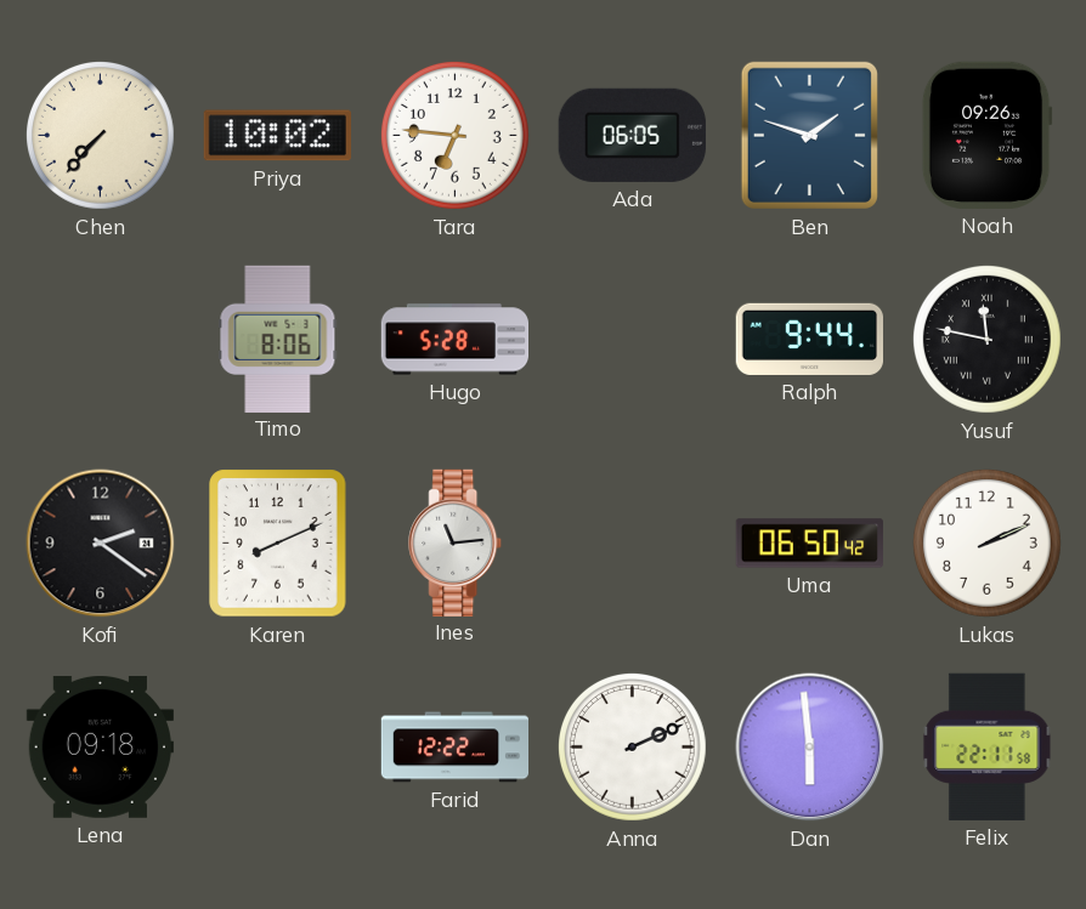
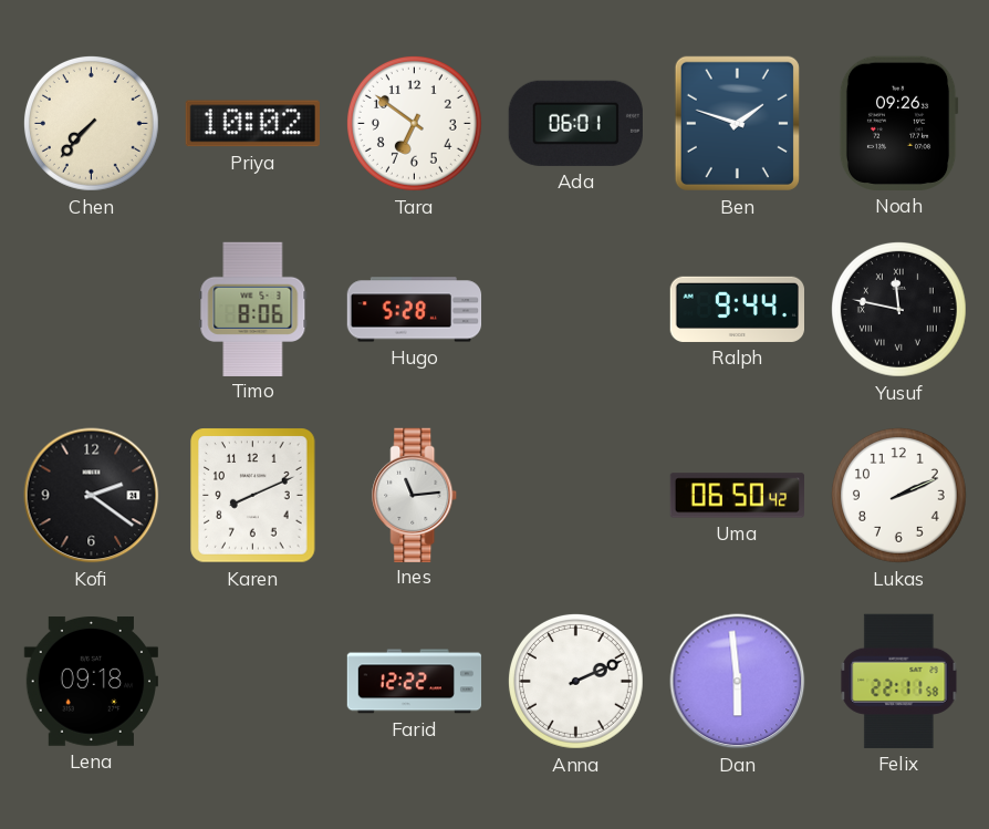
Tara: 6:46 -> 6:51 (414, 123)
Ada: 06:05 -> 06:01 (575, 123)
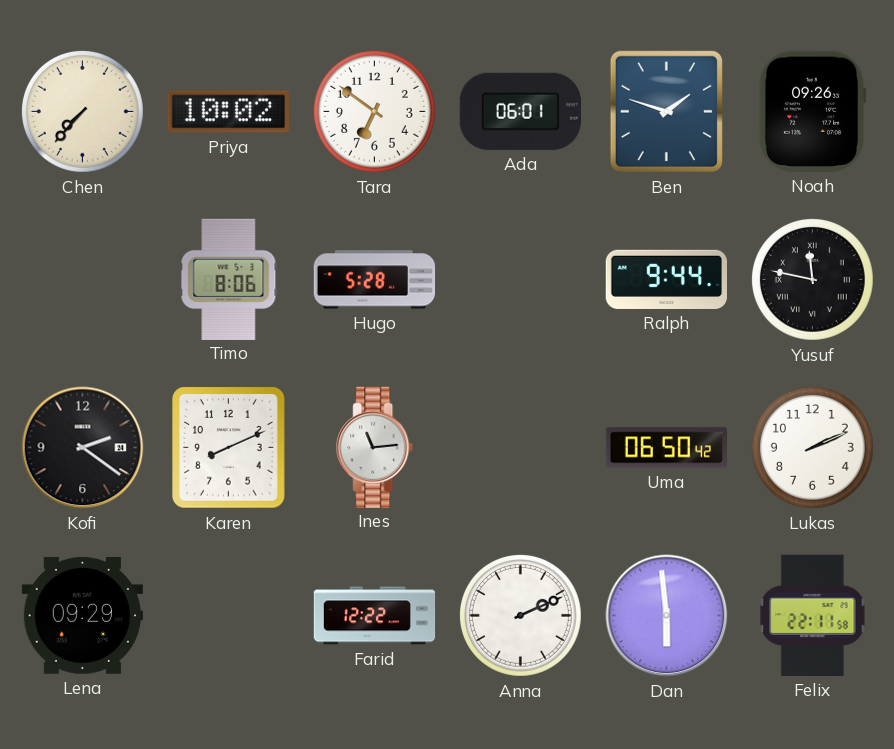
Lena: 09:18 -> 09:29 (82, 615)
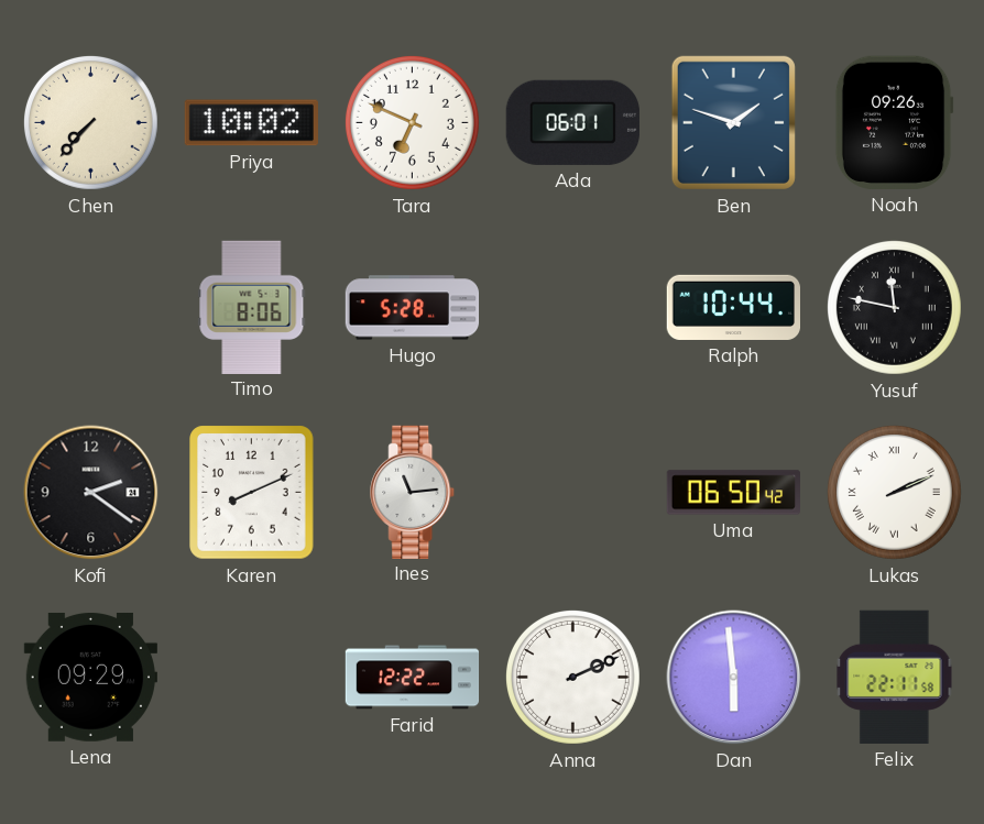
Tara: 6:51 -> 6:49 (412, 122)
Ralph: 9:44 -> 10:44 (733, 307)
Lukas numerals: Arabic -> Roman (894, 492)
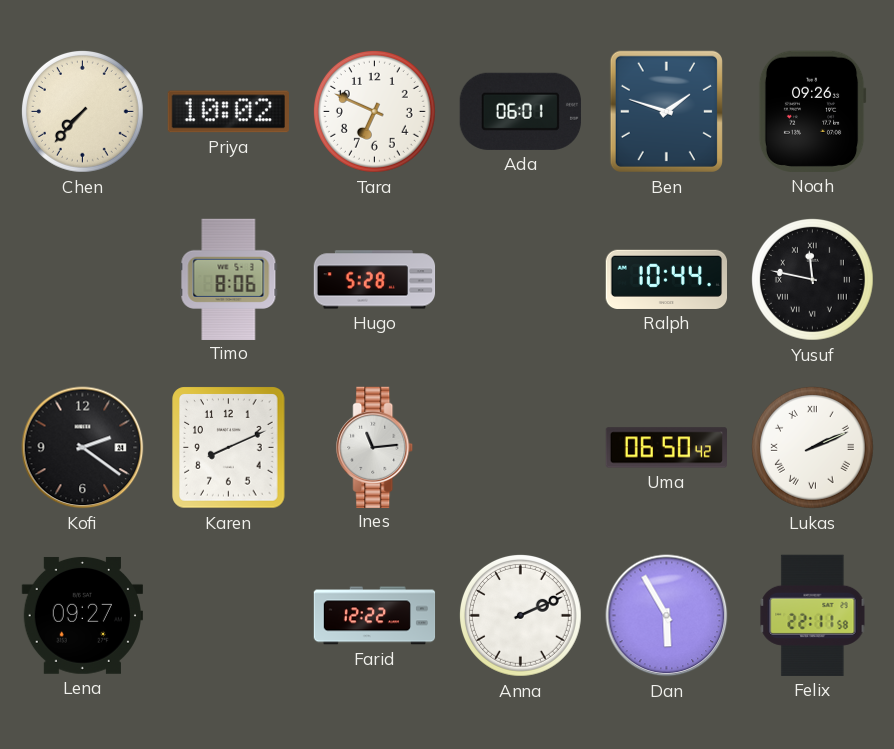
Lena: 09:29 -> 09:27 (82, 615)
Dan: 5:59 -> 5:55 (667, 616)
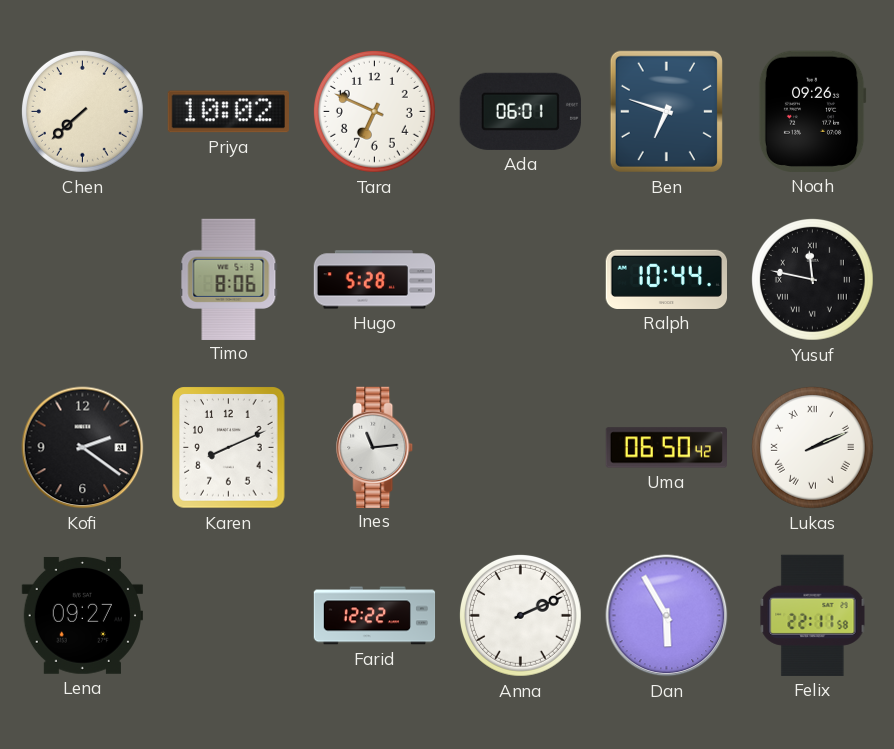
Chen: 7:37 -> 7:38 (82, 111)
Ben: 1:48 -> 6:48 (666, 111)
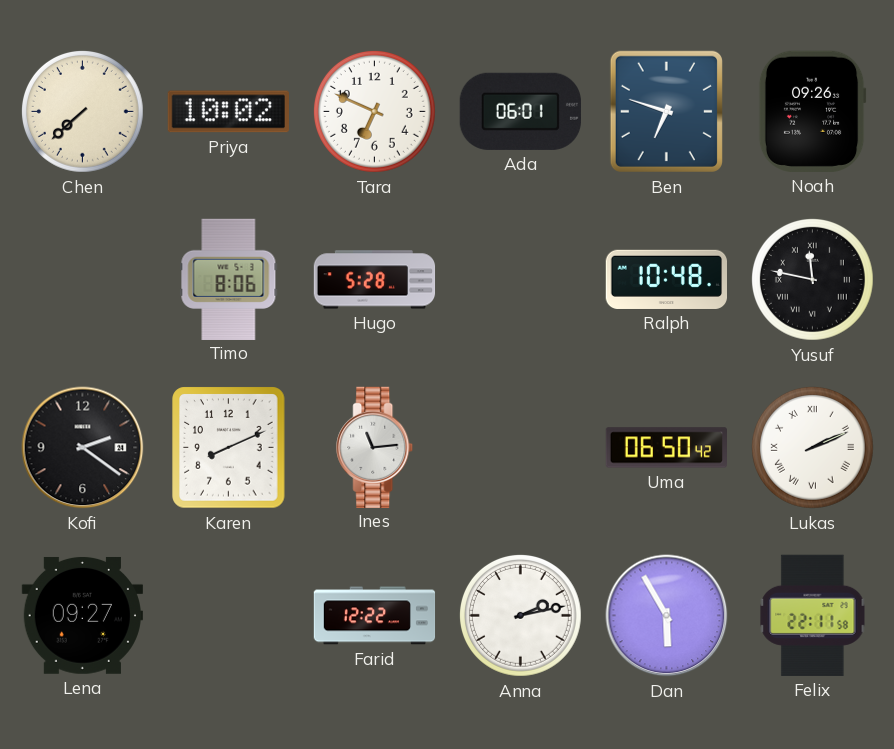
Ralph: 10:44 -> 10:48 (666, 279)
Anna: 2:11 -> 2:13 (520, 615)
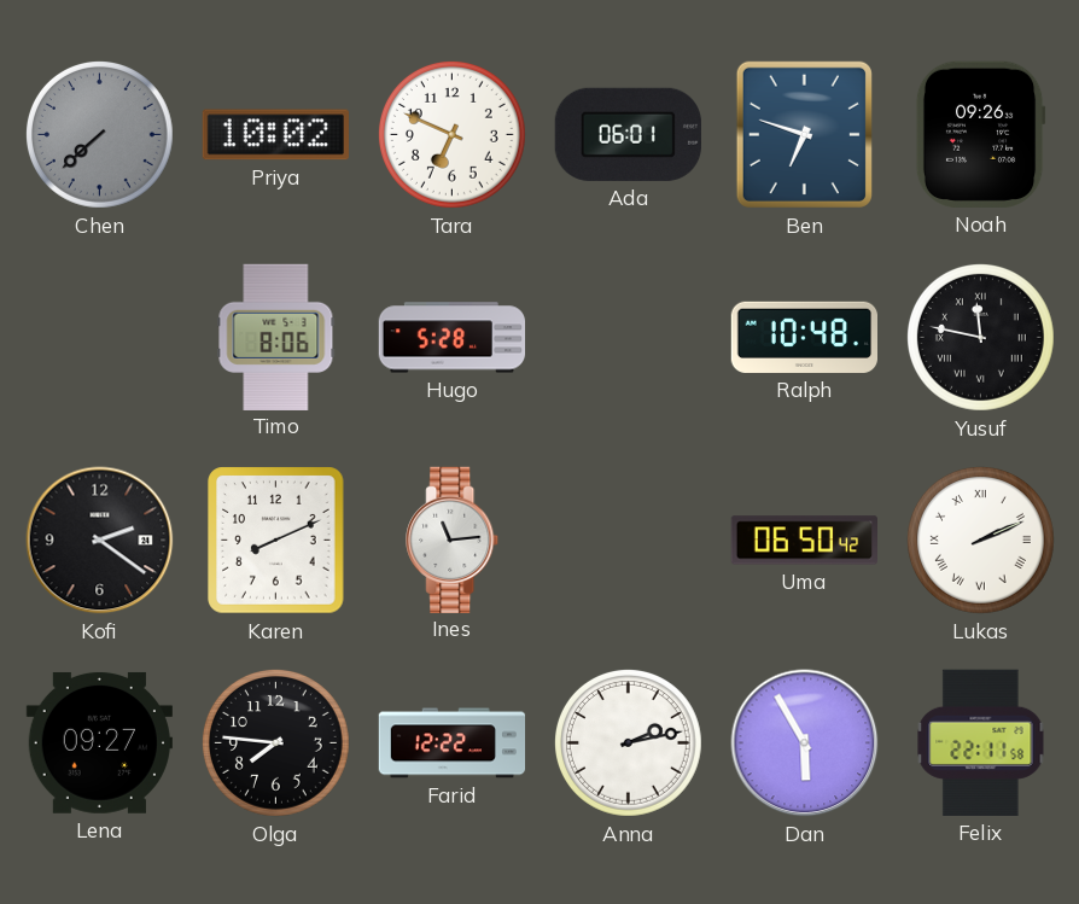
Chen dial: cream -> grey (99, 134)
Olga: none -> 7:46 (275, 742)
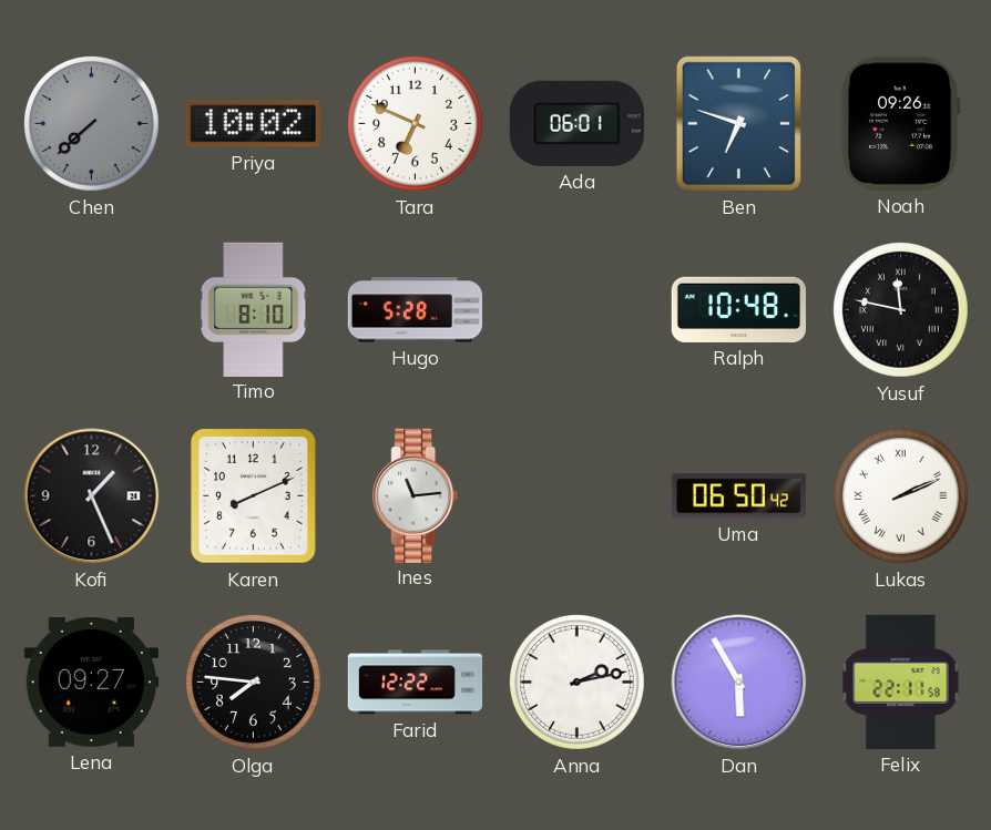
Timo: 8:06 -> 8:10 (254, 309)
Kofi: 2:21 -> 1:26 (92, 496)
